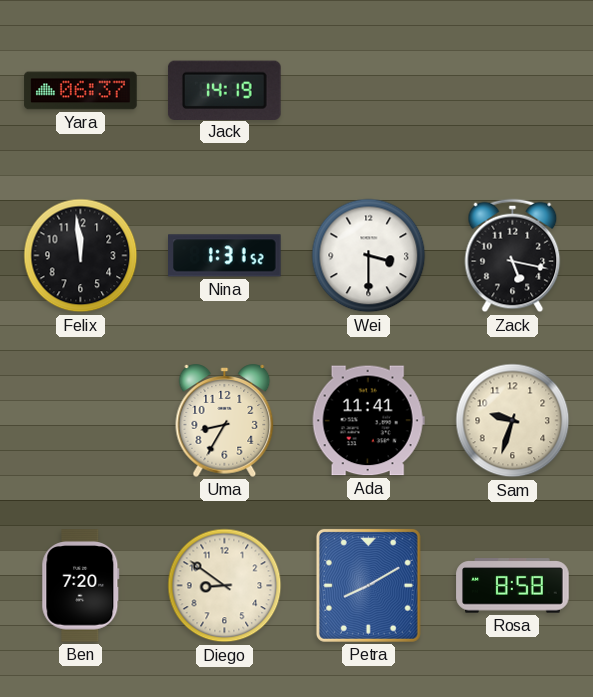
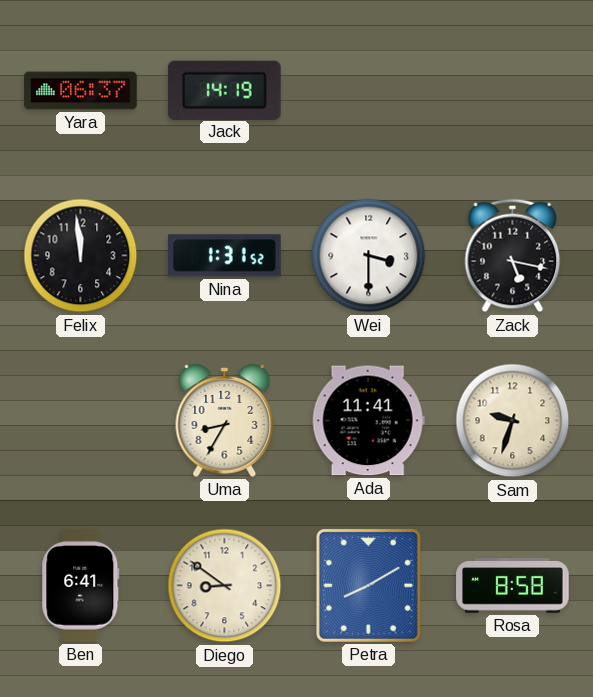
Ben: 7:20 -> 6:41 (81, 586)
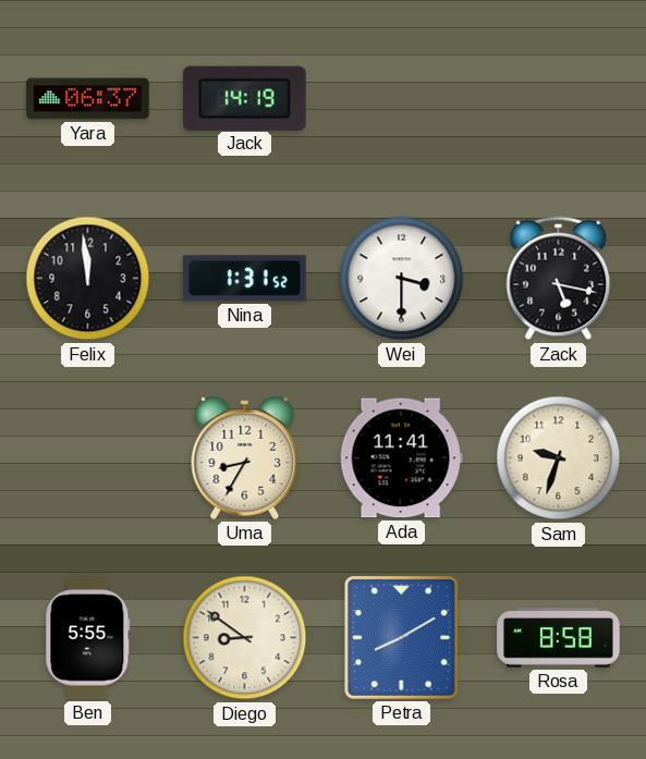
Ben: 6:41 -> 5:55 (88, 638)
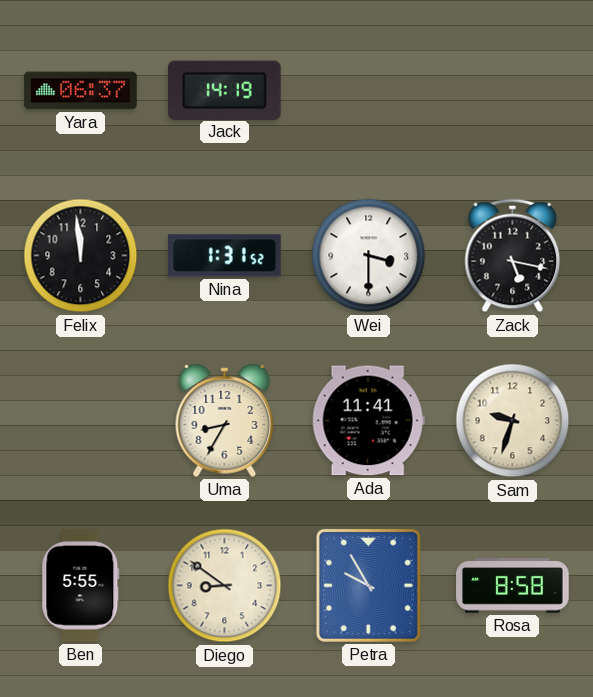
Petra: 8:10 -> 9:55 (368, 585)
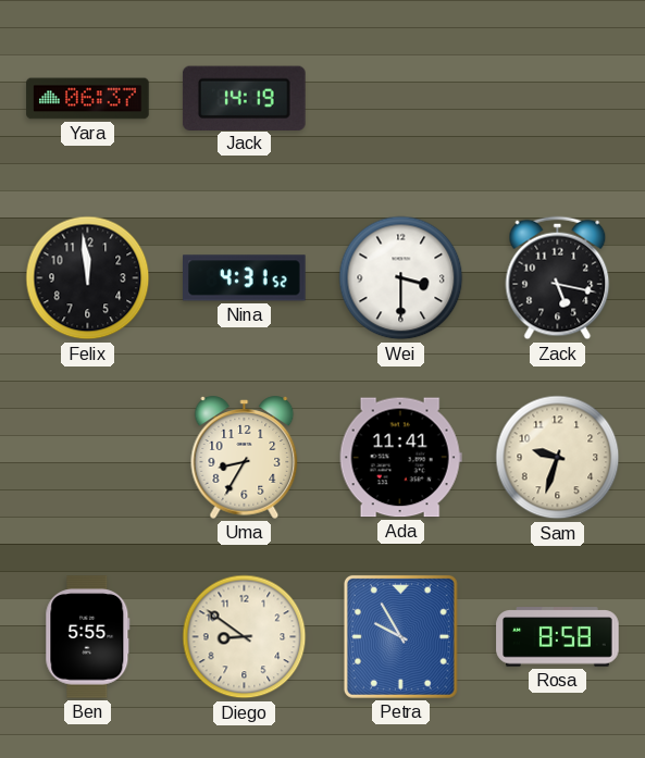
Nina: 1:31 -> 4:31 (245, 278)
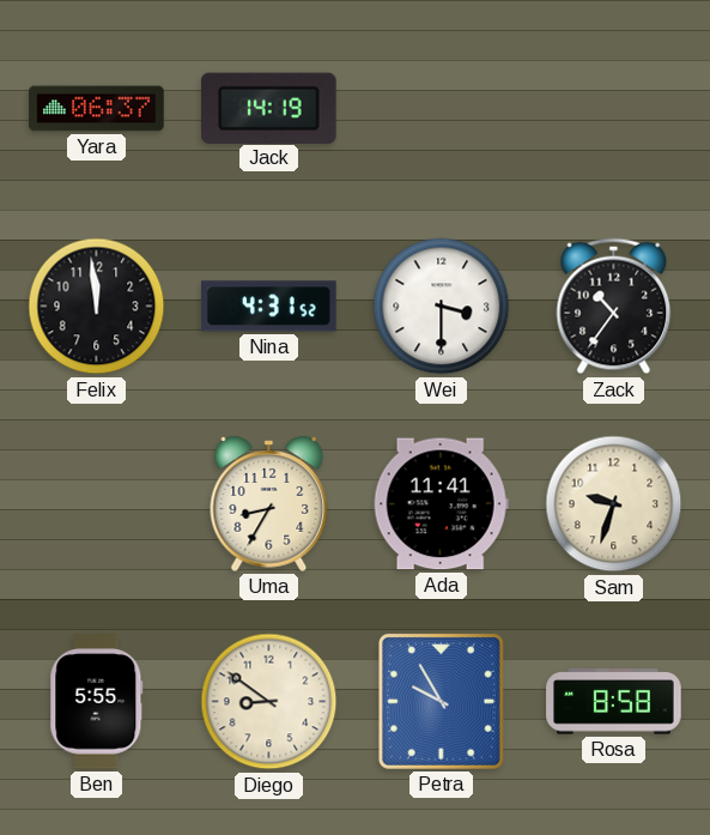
Zack: 5:17 -> 10:36 (614, 307)
